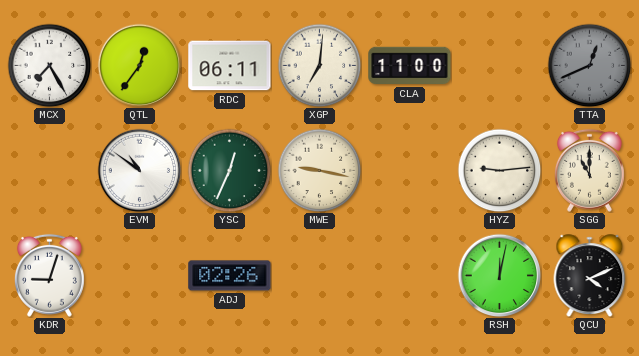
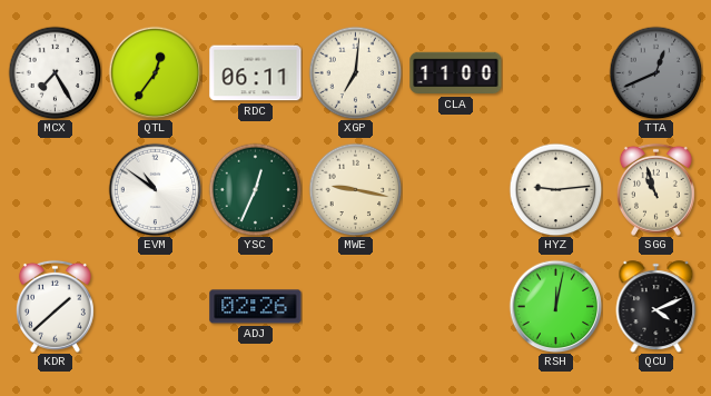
SGG: 11:00 -> 10:57 (655, 189)
KDR: 9:03 -> 1:38 (55, 306)
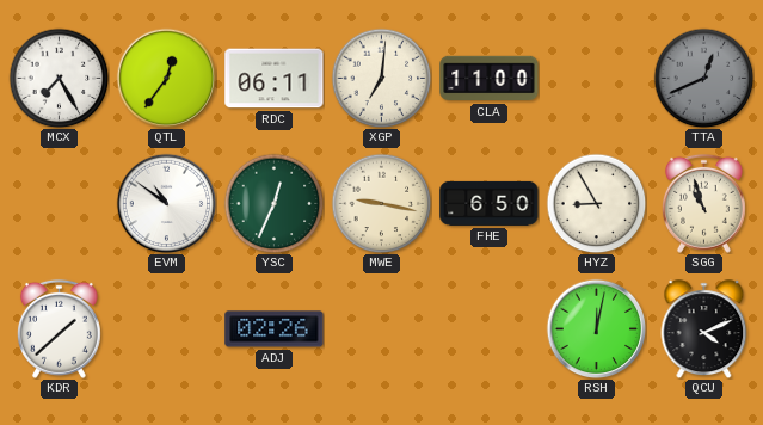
FHE: none -> 6:50 (490, 203)
HYZ: 9:14 -> 8:55 (596, 203)
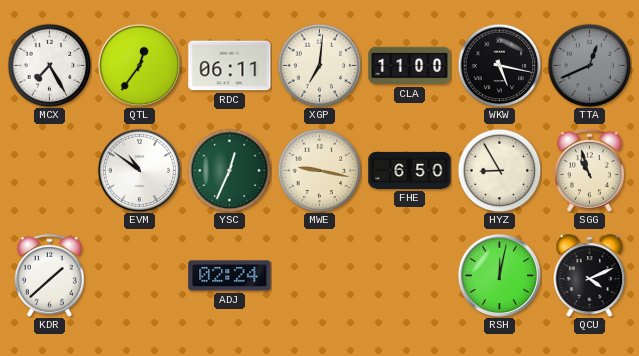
WKW: none -> 5:17 (499, 65)
ADJ: 02:26 -> 02:24 (230, 276)
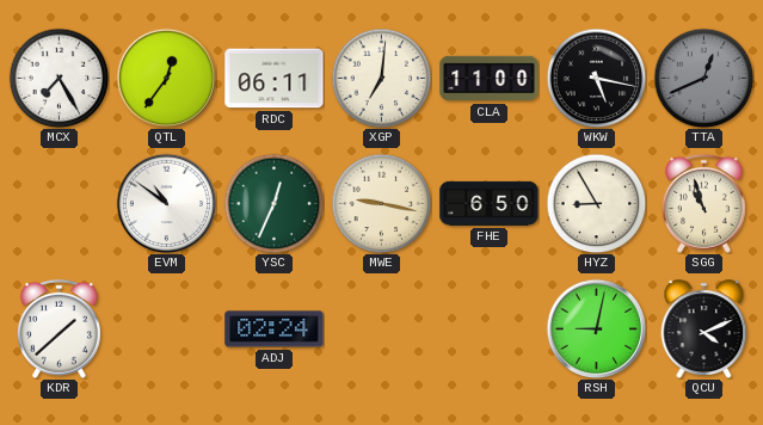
RSH: 12:02 -> 9:02 (596, 328)
